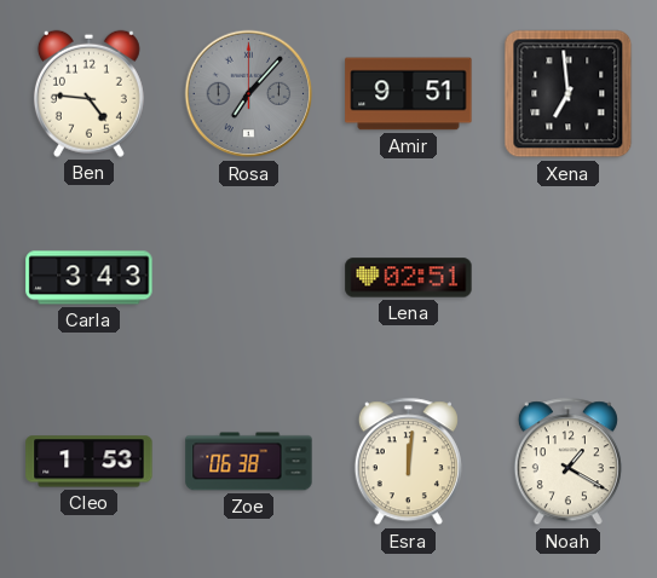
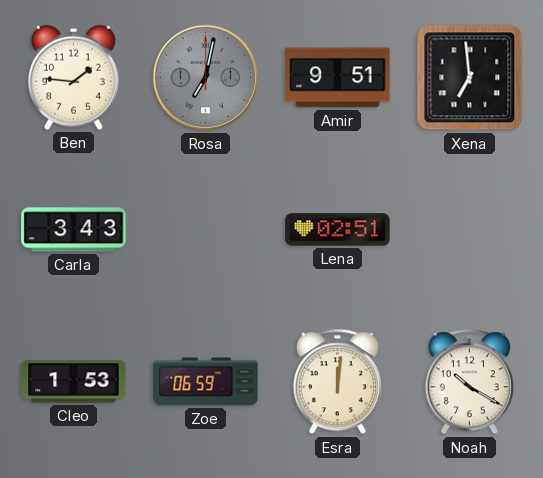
Ben: 4:46 -> 1:46 (73, 77)
Rosa: 7:07 -> 7:02 (206, 78)
Zoe: 06:38 -> 06:59 (206, 382)
Noah: 1:20 -> 10:20 (469, 382)
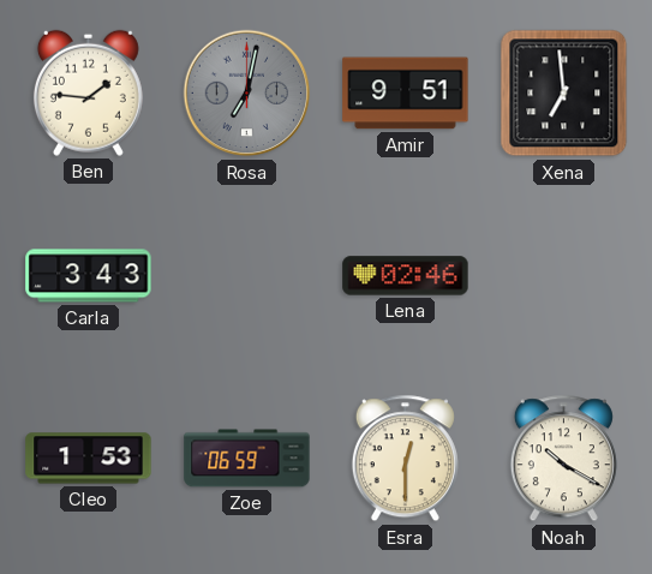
Lena: 02:51 -> 02:46 (406, 276)
Esra: 12:01 -> 12:30 (405, 459)
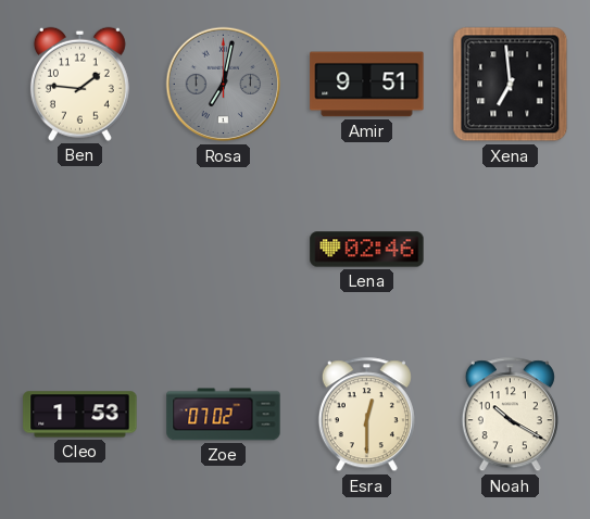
Carla: 3:43 -> none (89, 276)
Zoe: 06:59 -> 07:02 (224, 415)
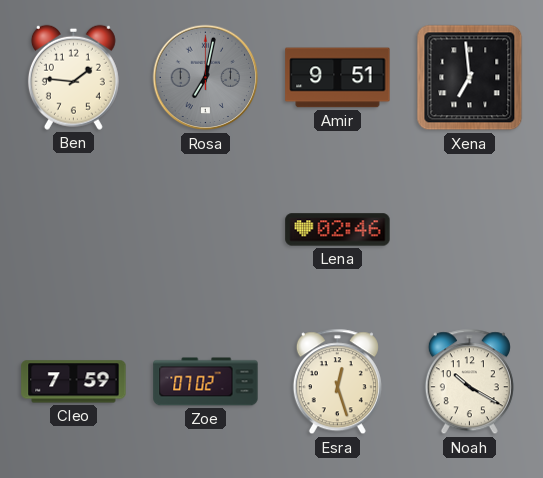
Cleo: 1:53 -> 7:59 (74, 382)
Esra: 12:30 -> 12:27 (337, 382)
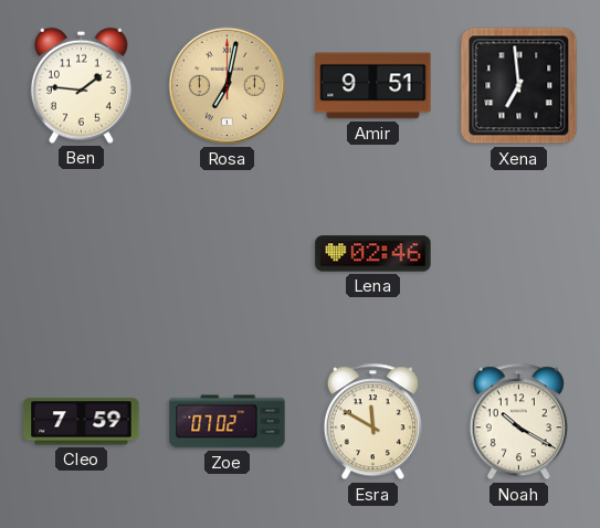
Rosa dial: grey -> champagne (228, 86)
Esra: 12:27 -> 11:50 (372, 422)
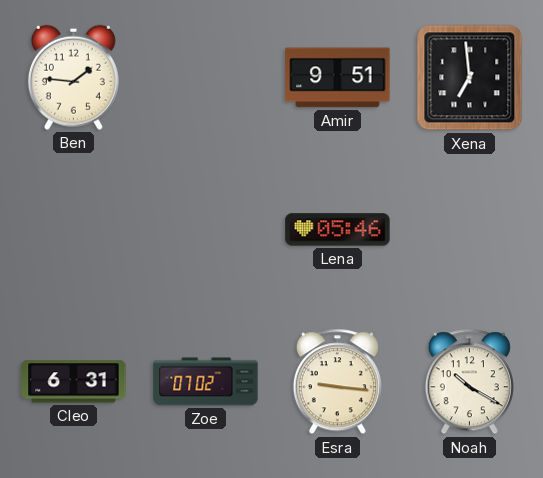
Rosa: 7:02 -> none (228, 86)
Lena: 02:46 -> 05:46 (338, 230)
Cleo: 7:59 -> 6:31 (74, 382)
Esra: 11:50 -> 9:16 (337, 382)
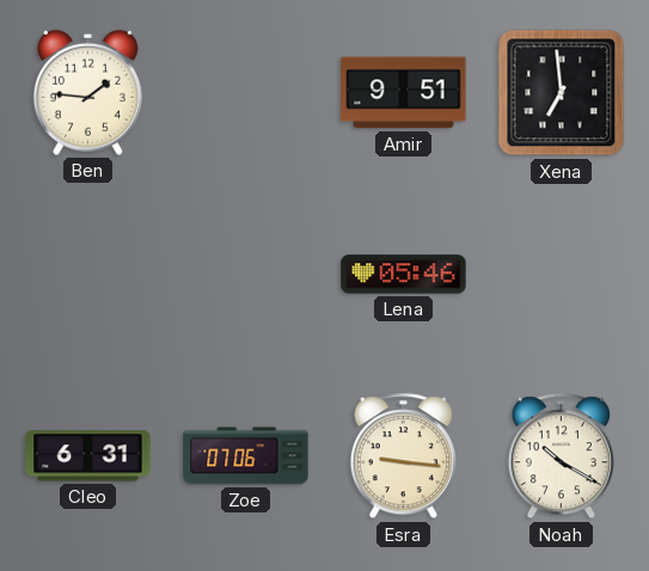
Zoe: 07:02 -> 07:06 (246, 456)
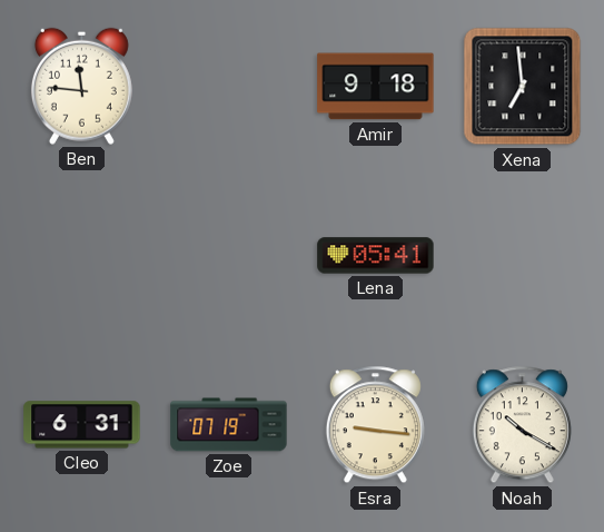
Ben: 1:46 -> 11:46 (81, 86)
Amir: 9:51 -> 9:18 (376, 87)
Lena: 05:46 -> 05:41 (376, 256)
Zoe: 07:06 -> 07:19 (229, 425)
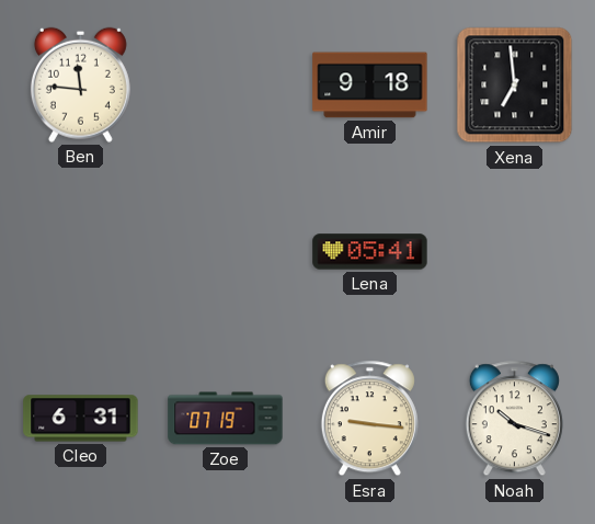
Noah: 10:20 -> 10:18 (514, 419)
